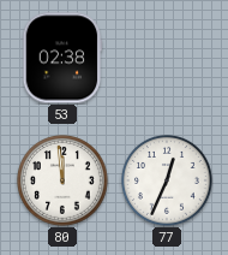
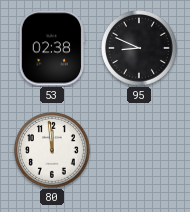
95: none -> 8:49 (140, 49)
77: 12:34 -> none (168, 182)
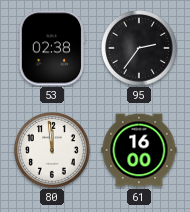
95: 8:49 -> 2:36 (140, 49)
61: none -> 16:00 (139, 150)
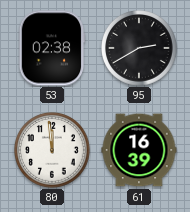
95: 2:36 -> 2:40 (140, 49)
61: 16:00 -> 16:39 (139, 150)
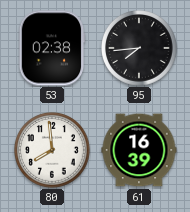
95: 2:40 -> 7:44 (140, 49)
80: 11:59 -> 7:59 (53, 151)
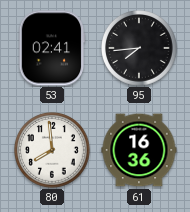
53: 02:38 -> 02:41 (52, 48)
61: 16:39 -> 16:36 (139, 150)
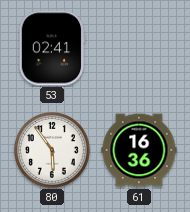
95: 7:44 -> none (140, 49)
80: 7:59 -> 5:54 (53, 151)
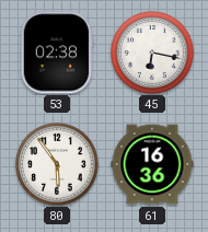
53: 02:41 -> 02:38 (57, 53)
45: none -> 6:17 (153, 54)
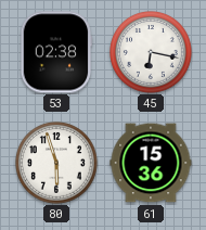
80: 5:54 -> 5:57 (57, 164)
61: 16:36 -> 15:36 (151, 163)
